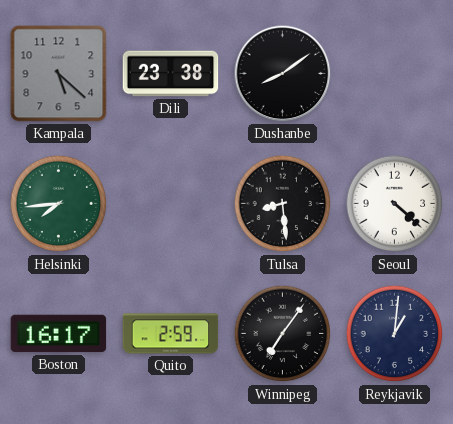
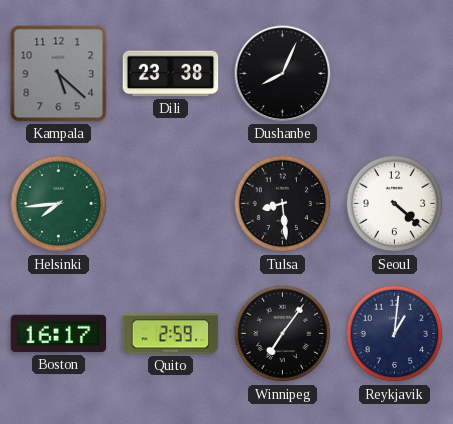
Dushanbe: 8:09 -> 8:04 (283, 74)
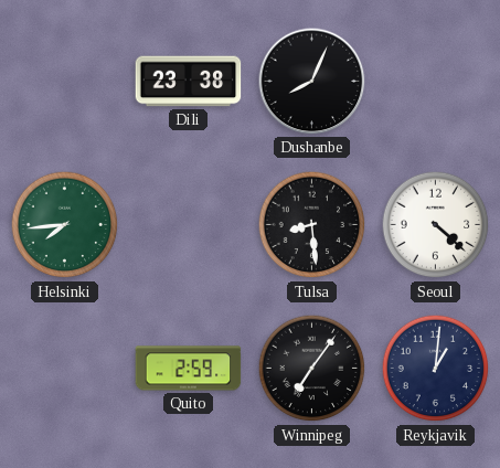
Kampala: 5:22 -> none (59, 74)
Boston: 16:17 -> none (59, 334)
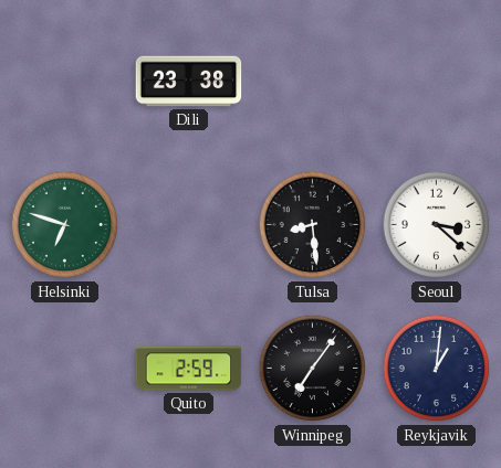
Dushanbe: 8:04 -> none (312, 82)
Helsinki: 7:44 -> 6:48 (65, 225)
Seoul: 4:22 -> 3:22 (437, 225)
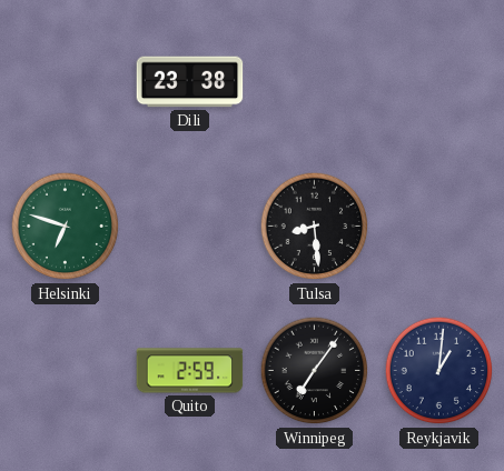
Seoul: 3:22 -> none (437, 225)
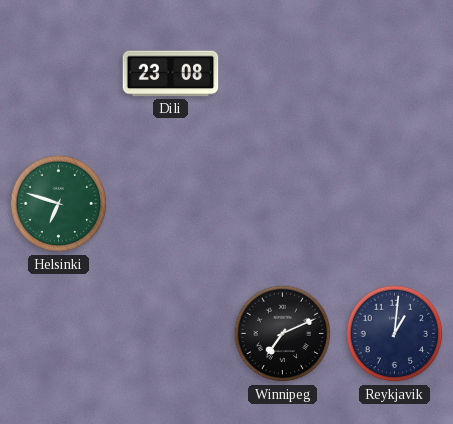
Dili: 23:38 -> 23:08 (171, 74)
Tulsa: 8:29 -> none (315, 227)
Quito: 2:59 -> none (190, 371)
Winnipeg: 7:06 -> 7:11 (283, 334)
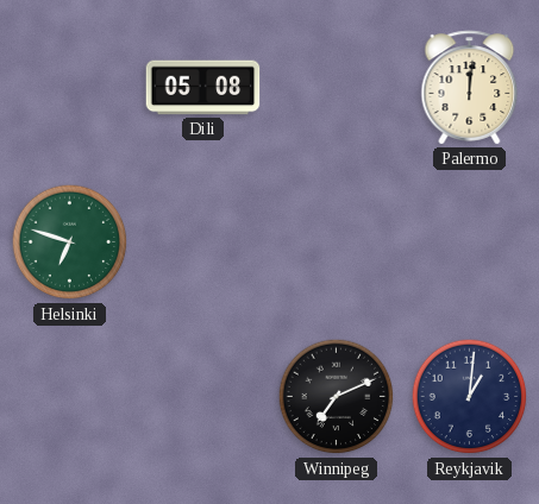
Dili: 23:08 -> 05:08 (203, 88)
Palermo: none -> 12:01 (470, 88)
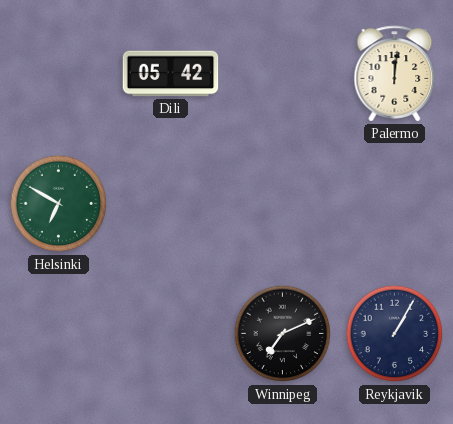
Dili: 05:08 -> 05:42 (171, 74)
Helsinki: 6:48 -> 6:50 (59, 204)
Reykjavik: 1:01 -> 1:05 (395, 334)
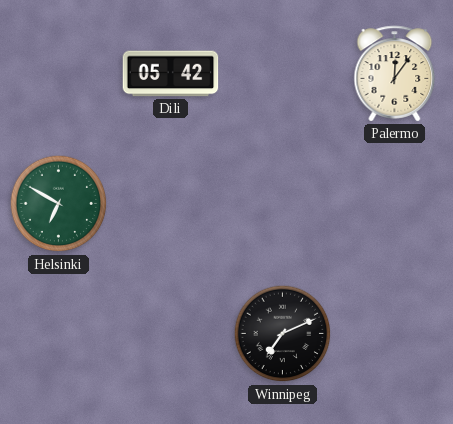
Palermo: 12:01 -> 12:06 (395, 74)
Reykjavik: 1:05 -> none (395, 334)
